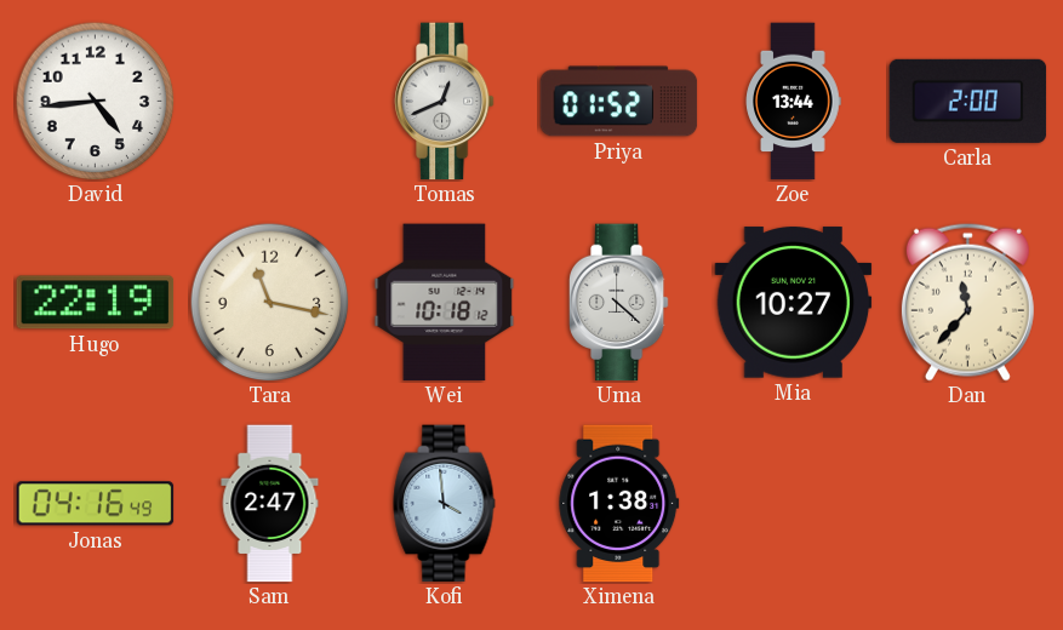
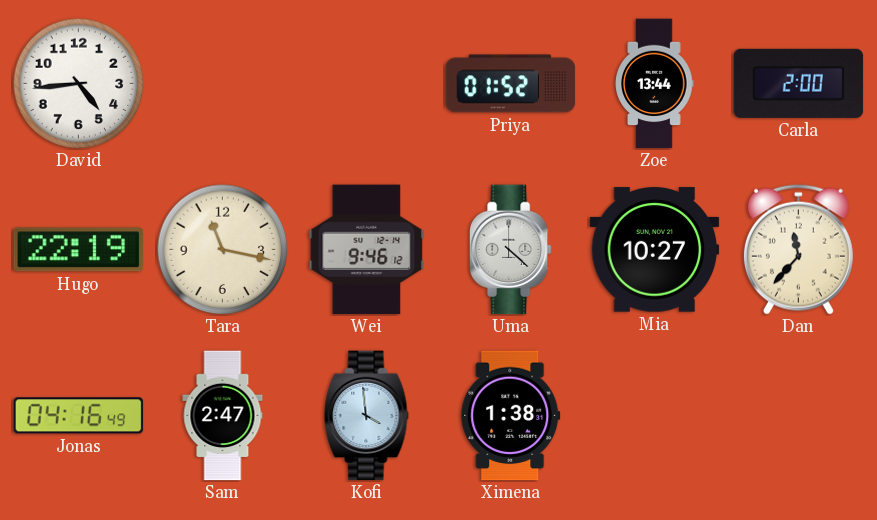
Tomas: 12:41 -> none (444, 102)
Wei: 10:18 -> 9:46 (367, 250)
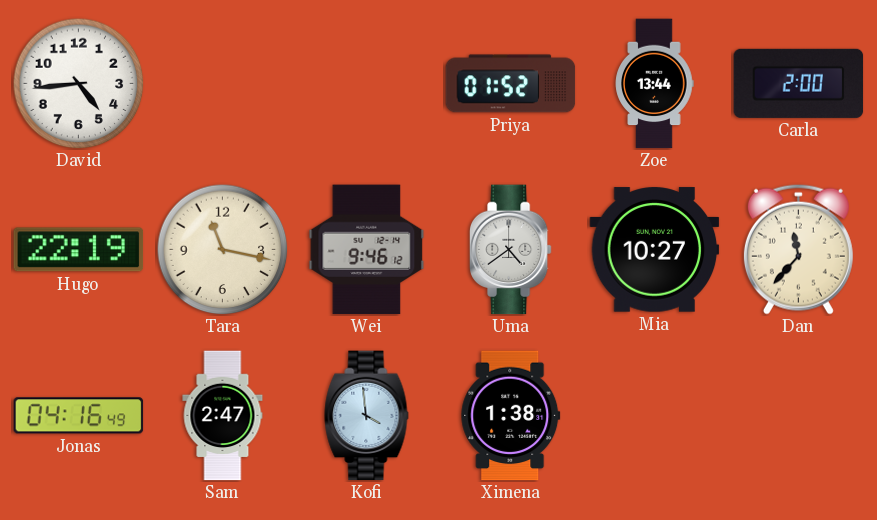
Uma: 4:22 -> 4:39 (510, 250)
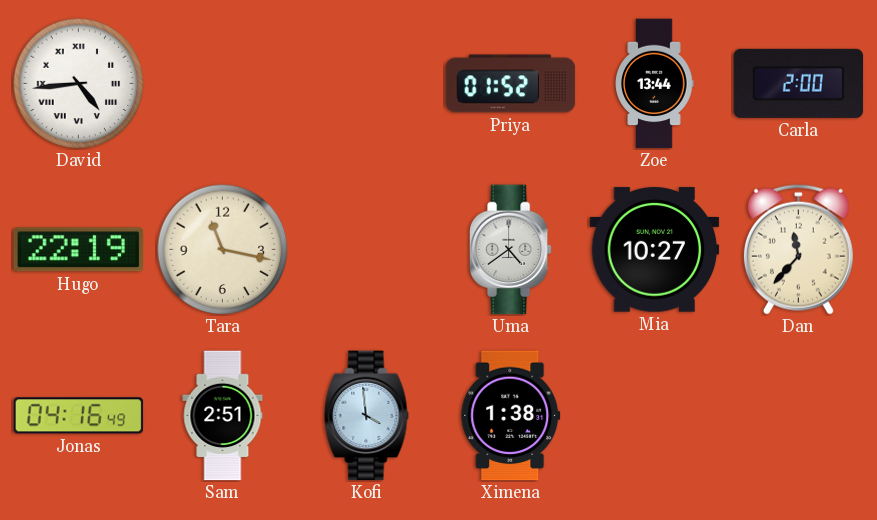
David numerals: Arabic -> Roman (79, 84)
Wei: 9:46 -> none (367, 250)
Sam: 2:47 -> 2:51 (223, 416)
